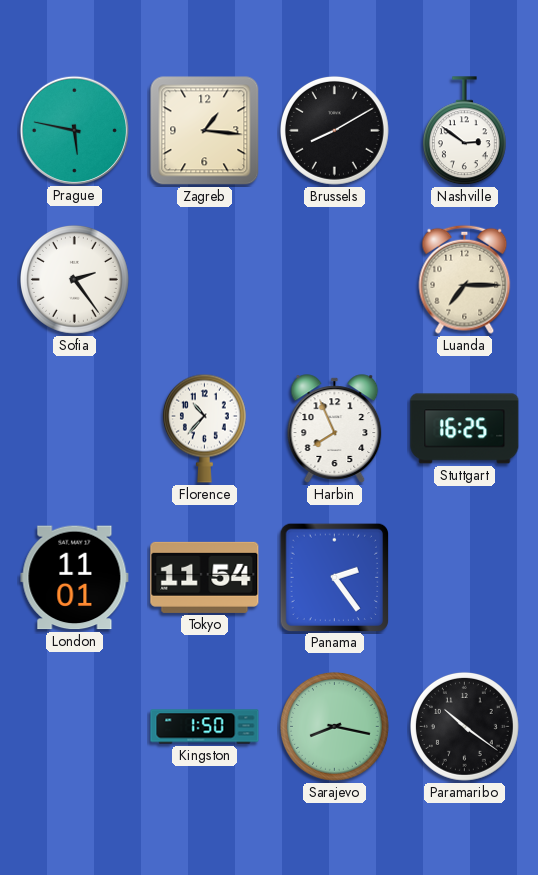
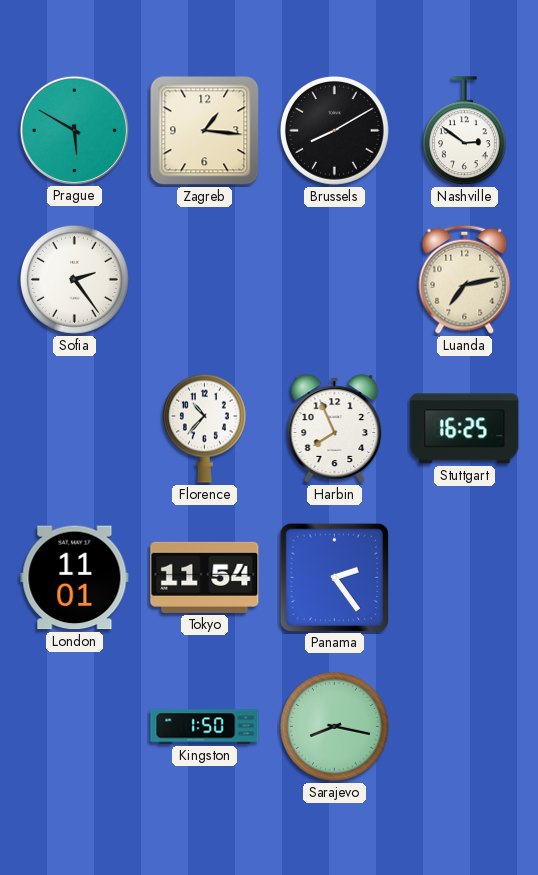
Prague: 5:47 -> 5:50 (74, 130)
Luanda: 7:15 -> 7:13 (465, 279)
Paramaribo: 10:21 -> none (464, 726)
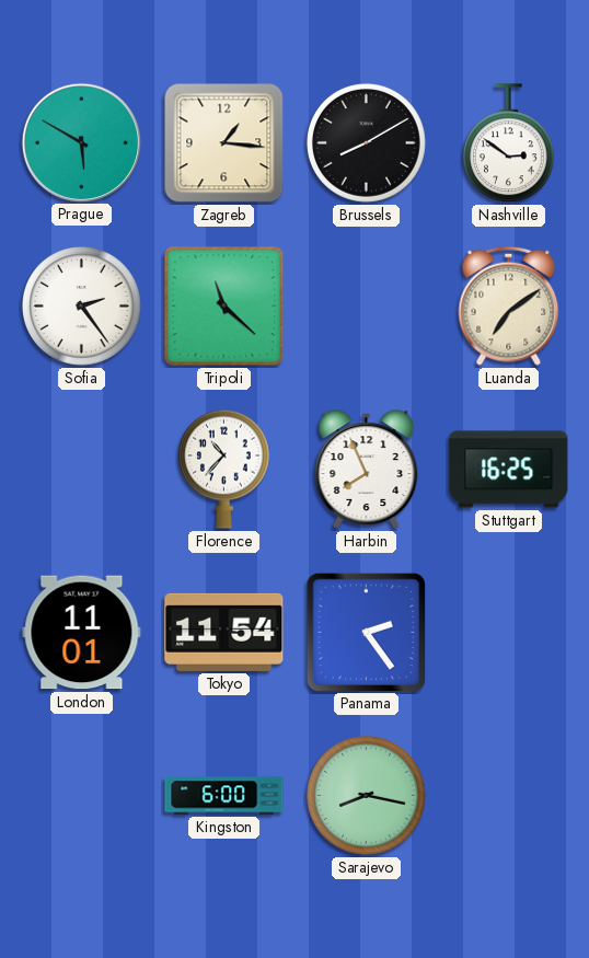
Tripoli: none -> 11:22 (224, 307)
Luanda: 7:13 -> 7:09 (509, 305)
Kingston: 1:50 -> 6:00 (224, 796)
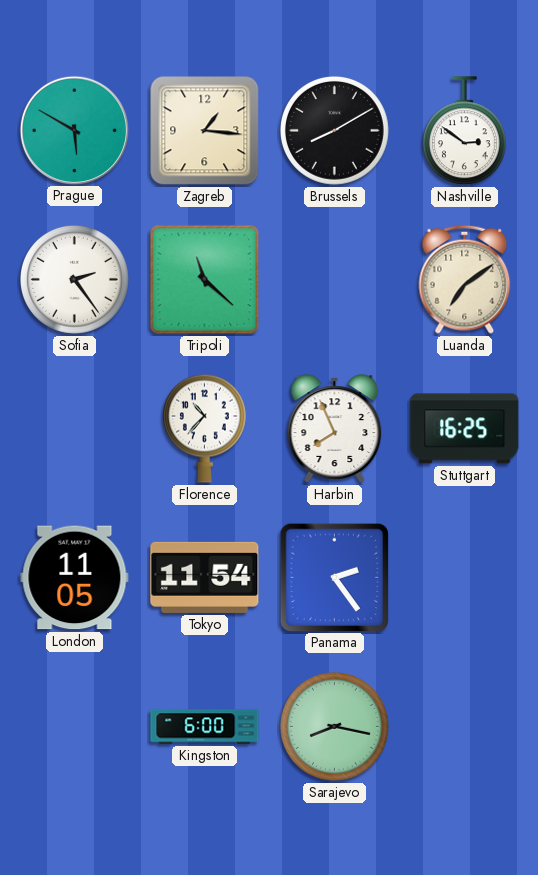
London: 11:01 -> 11:05 (75, 578)
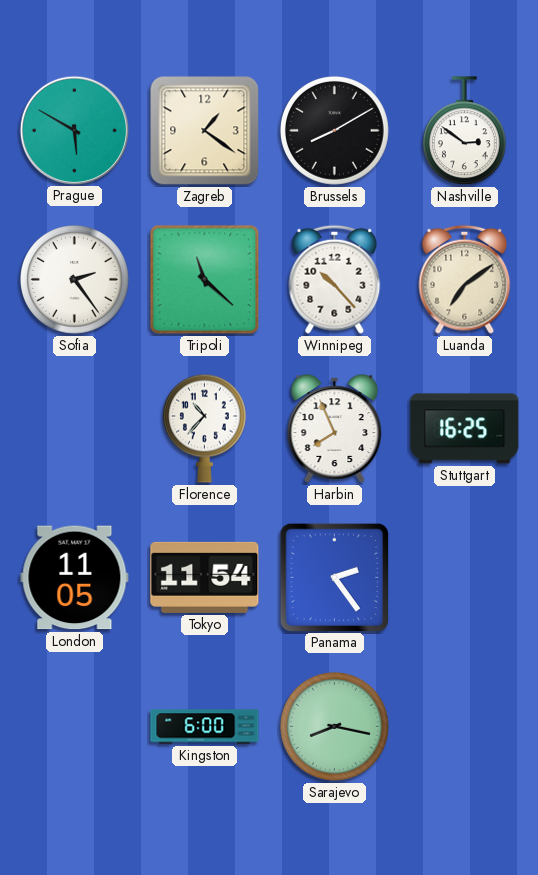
Zagreb: 1:16 -> 1:21 (205, 131)
Winnipeg: none -> 10:23 (335, 279)
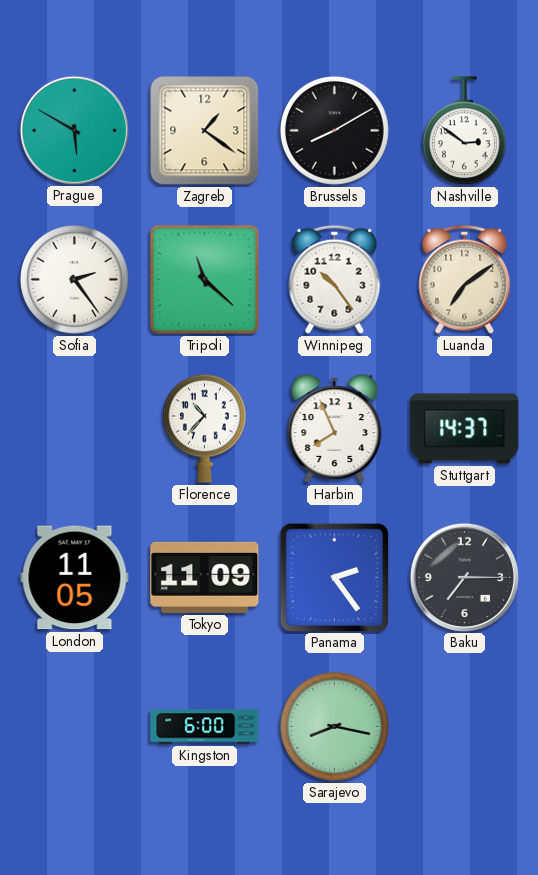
Winnipeg: 10:23 -> 10:24 (335, 279)
Stuttgart: 16:25 -> 14:37 (465, 429)
Tokyo: 11:54 -> 11:09 (205, 577)
Baku: none -> 7:15 (464, 577)
